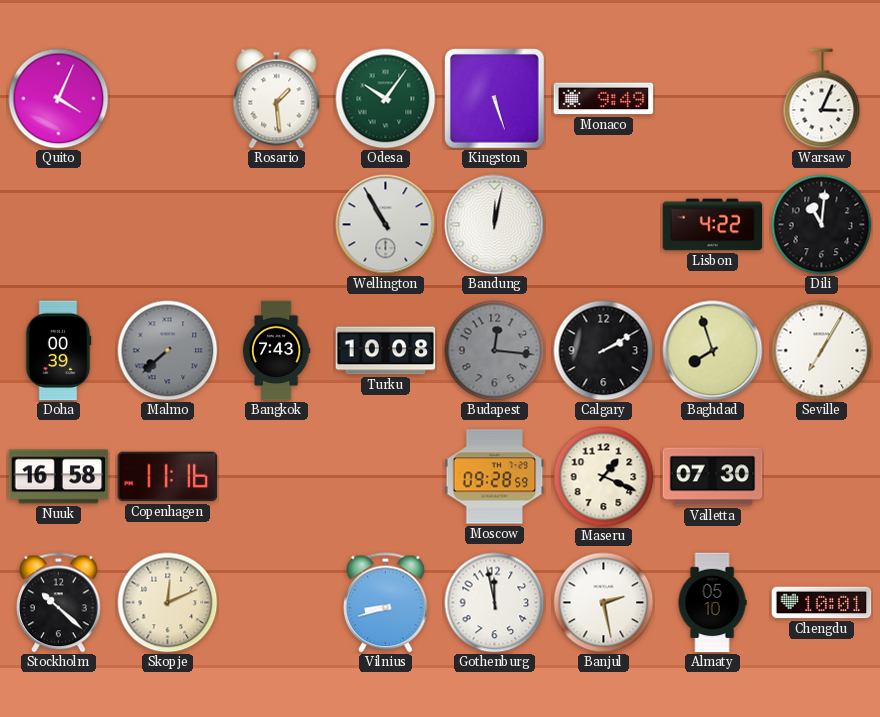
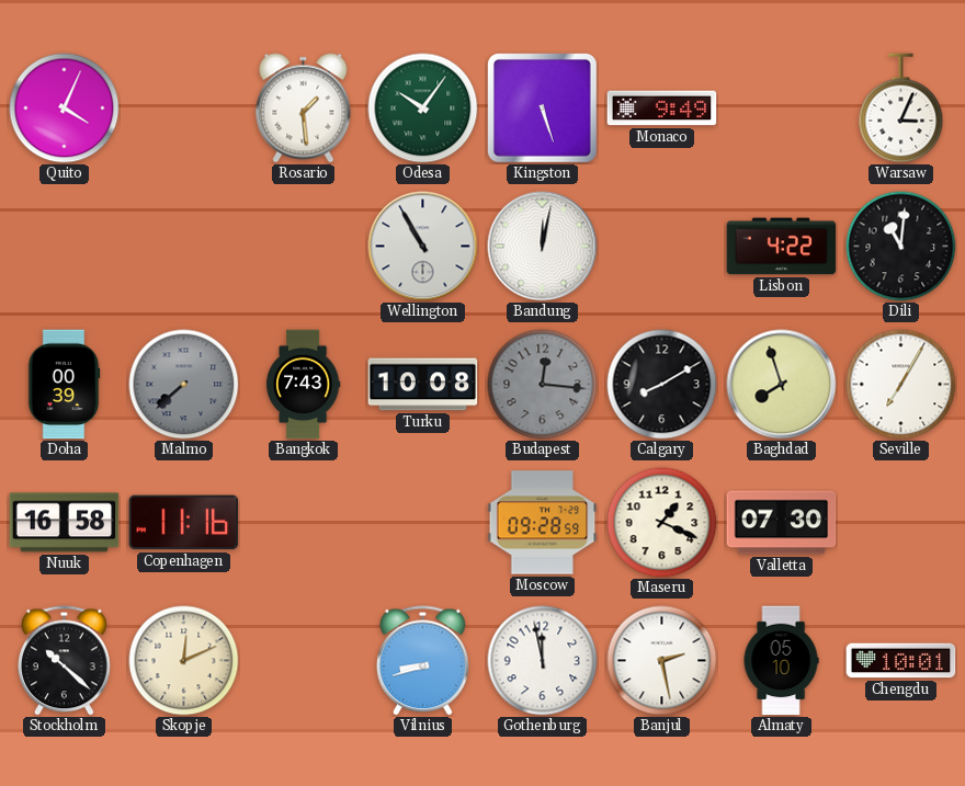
Calgary: 2:10 -> 8:10 (662, 385)
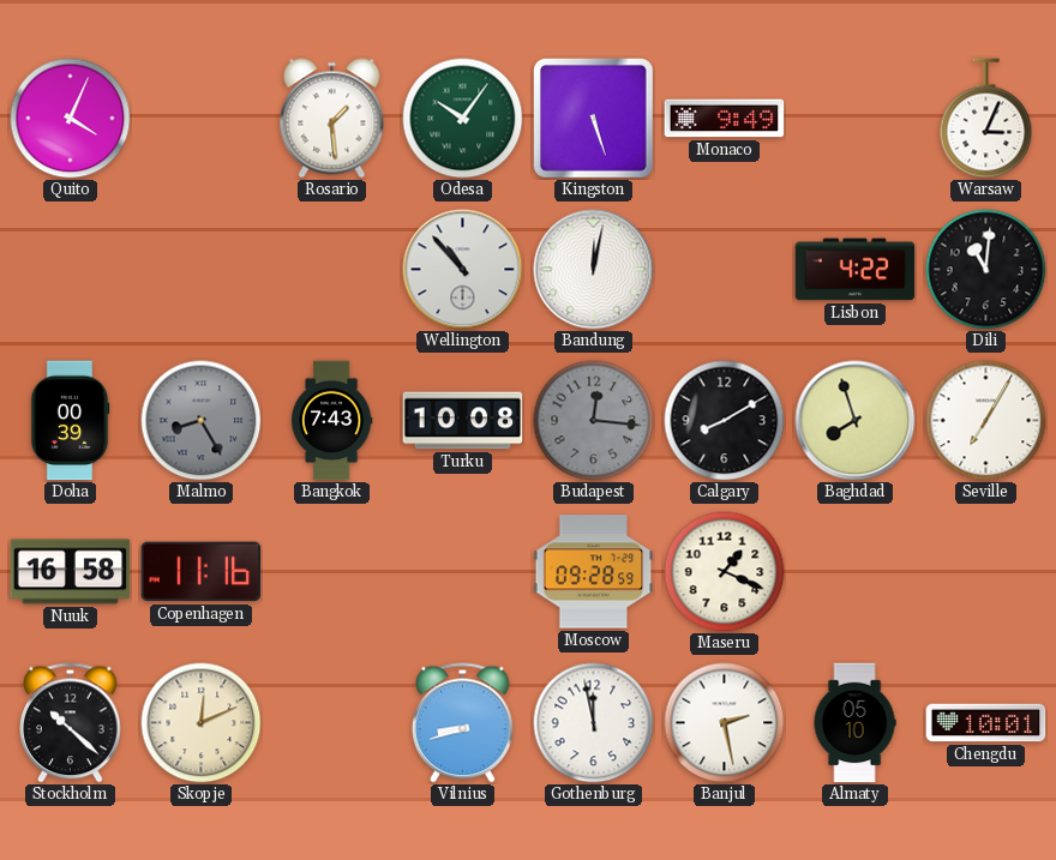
Wellington: 10:55 -> 10:53 (463, 270)
Malmo: 7:38 -> 8:25 (202, 421)
Valletta: 07:30 -> none (782, 523)
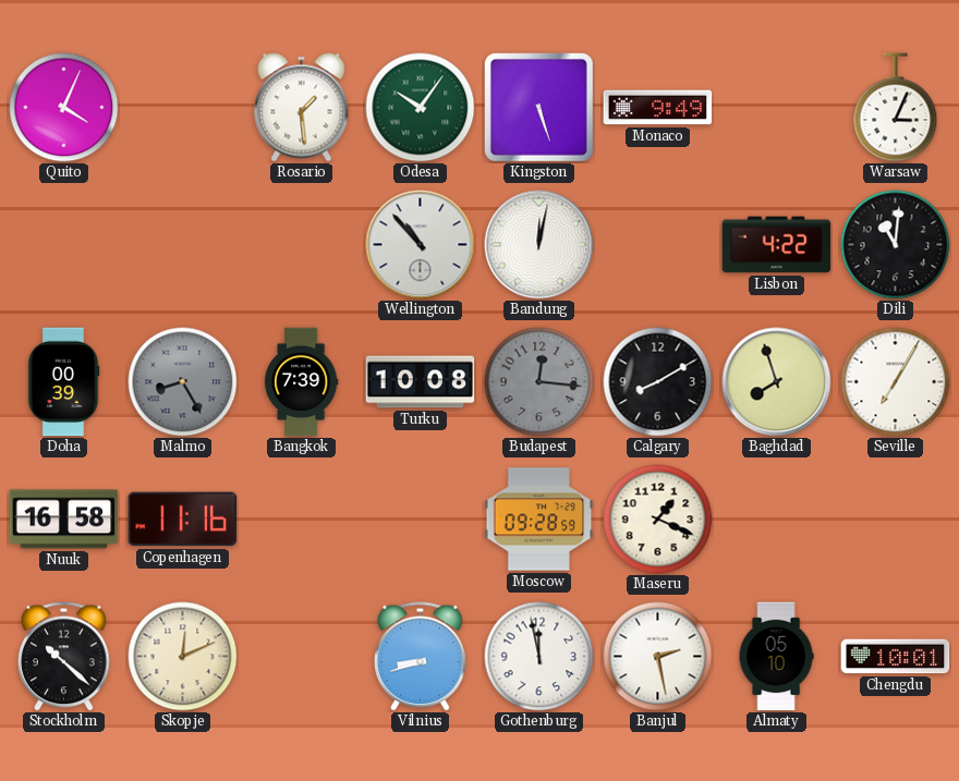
Bangkok: 7:43 -> 7:39 (301, 382)
